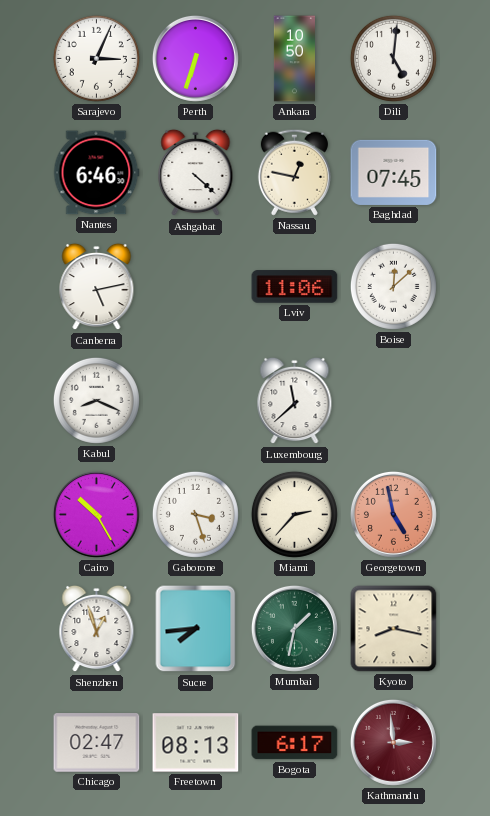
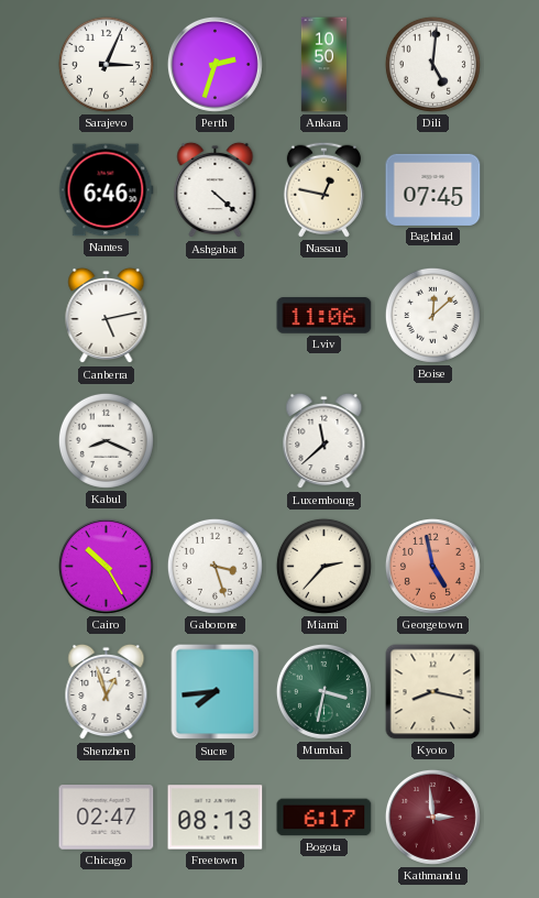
Perth: 6:33 -> 2:33 (215, 64)
Mumbai: 1:32 -> 3:32 (323, 691)
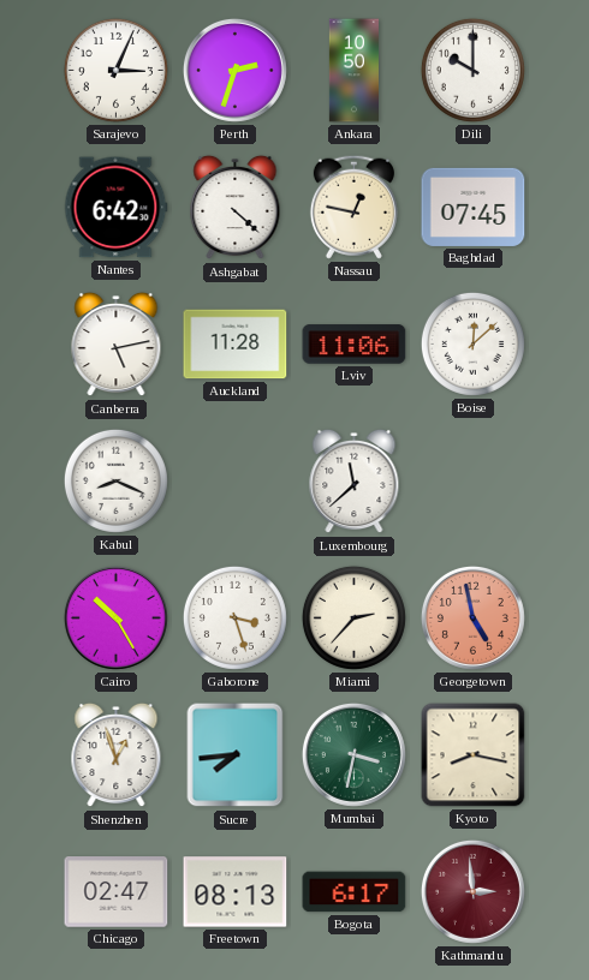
Dili: 5:01 -> 10:00 (472, 70)
Nantes: 6:46 -> 6:42 (115, 208)
Auckland: none -> 11:28 (236, 345)
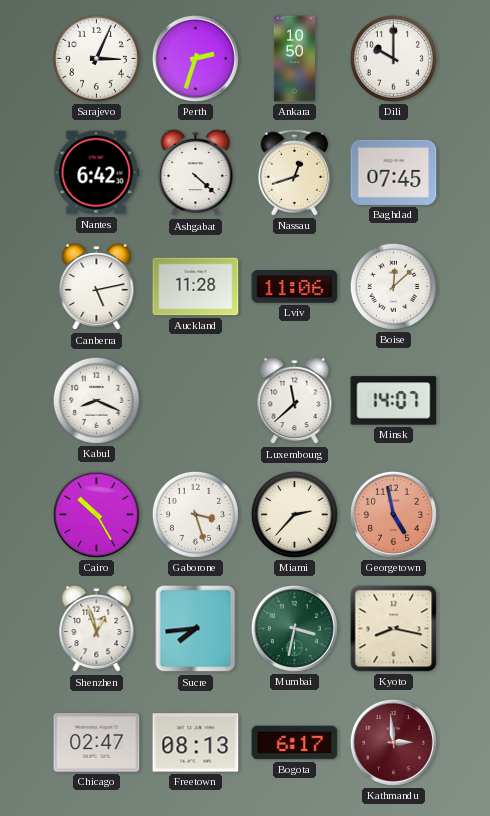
Nassau: 12:47 -> 12:42 (294, 172)
Minsk: none -> 14:07 (394, 401)
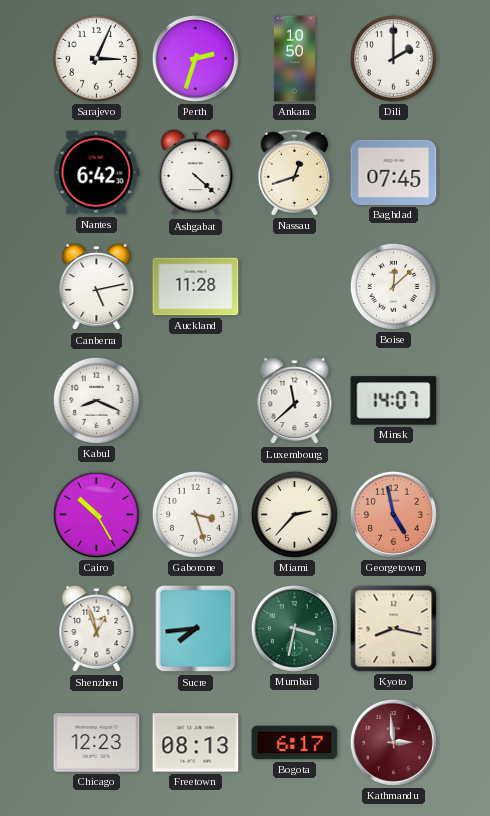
Dili: 10:00 -> 2:00 (393, 58)
Lviv: 11:06 -> none (295, 287)
Chicago: 02:47 -> 12:23 (97, 743)
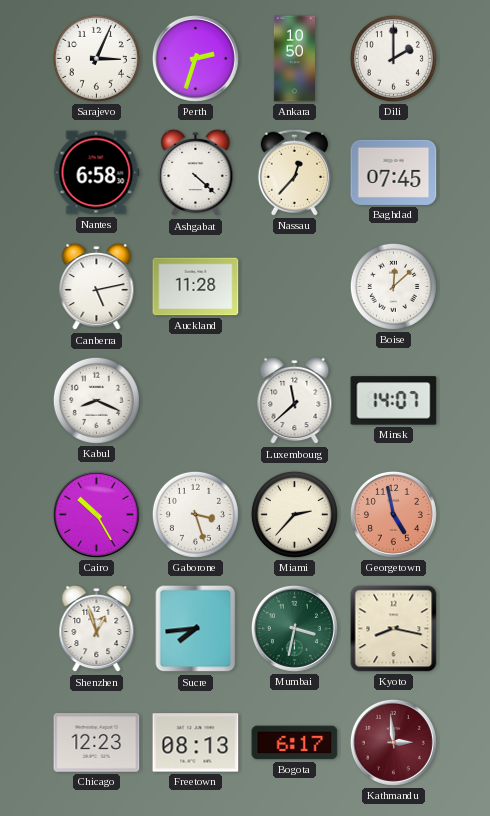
Nantes: 6:42 -> 6:58 (96, 173)
Nassau: 12:42 -> 12:37 (294, 172)
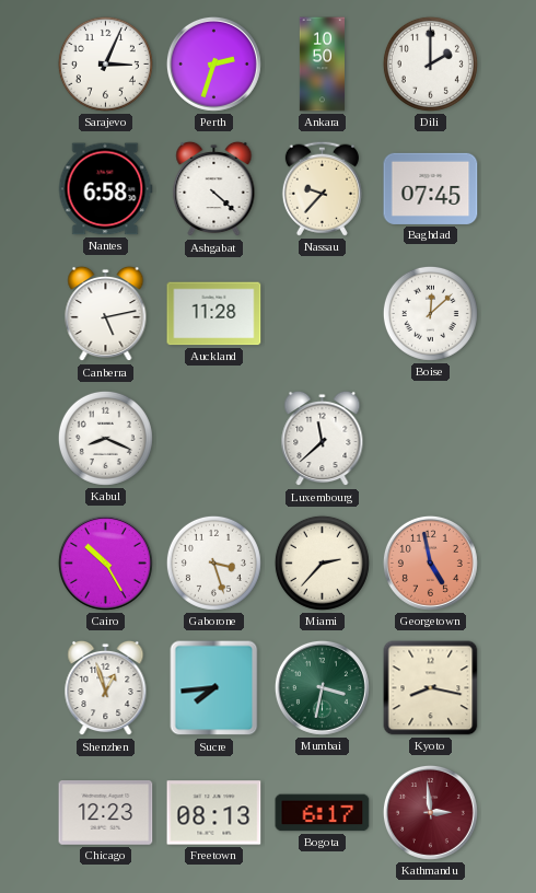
Nassau: 12:37 -> 9:37 (322, 188)
Minsk: 14:07 -> none (394, 401)
